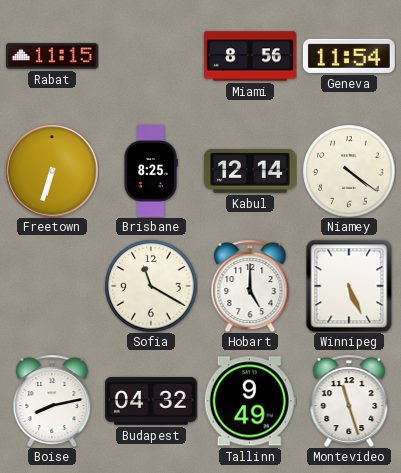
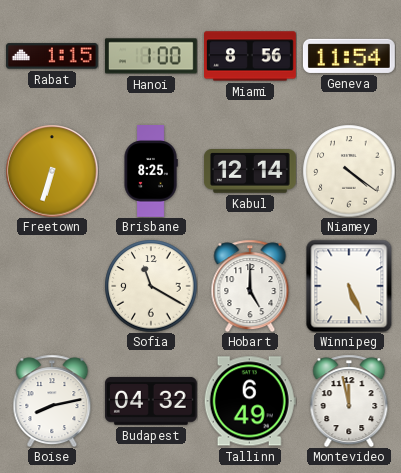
Rabat: 11:15 -> 1:15 (52, 56)
Hanoi: none -> 1:00 (151, 56)
Tallinn: 9:49 -> 6:49 (250, 401)
Montevideo: 11:27 -> 11:58 (349, 401)
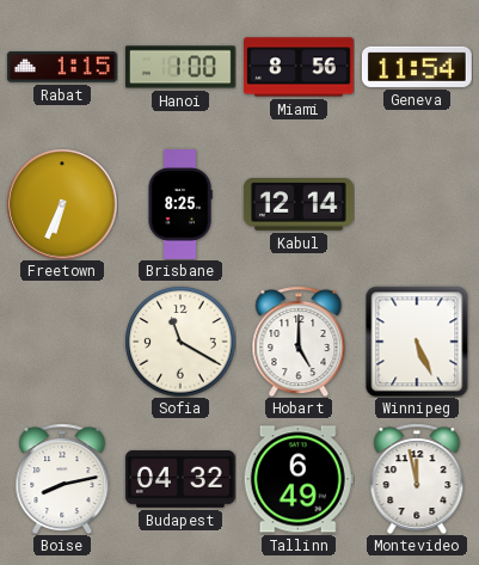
Freetown: 6:33 -> 6:34 (62, 204)
Niamey: 4:21 -> none (349, 171)
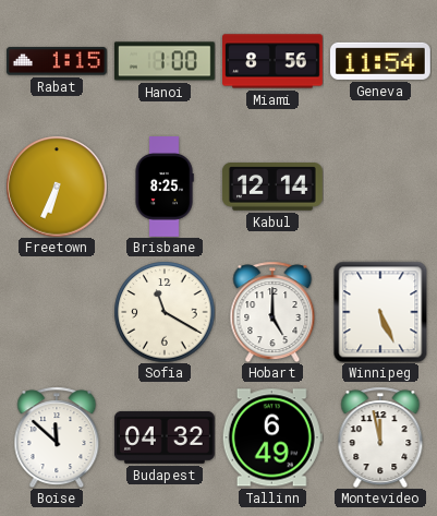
Boise: 8:13 -> 11:52 (57, 437)
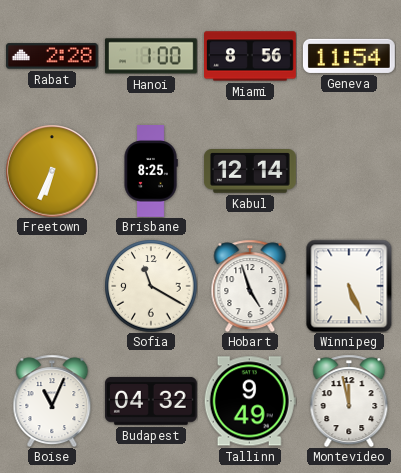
Rabat: 1:15 -> 2:28 (52, 56)
Hobart: 5:00 -> 4:57 (250, 286)
Boise: 11:52 -> 11:04 (52, 401)
Tallinn: 6:49 -> 9:49 (250, 401)
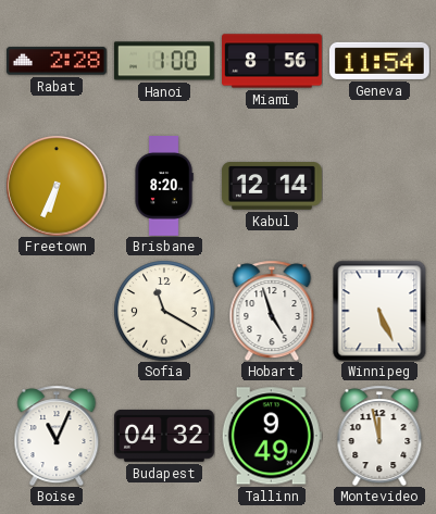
Brisbane: 8:25 -> 8:20 (164, 187)
